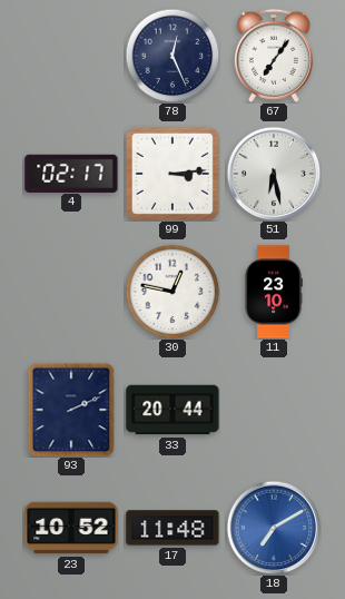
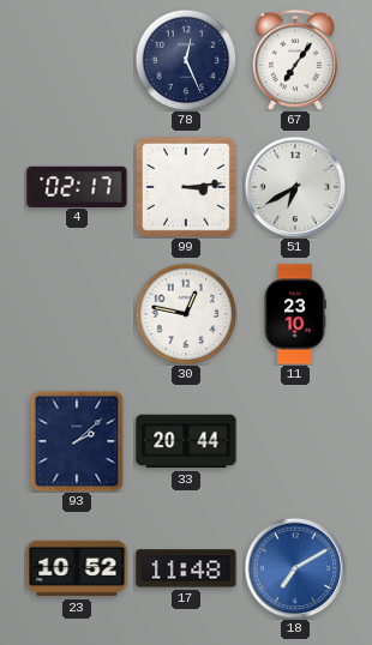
51: 6:28 -> 6:40 (295, 187)
93: 2:11 -> 2:08 (77, 441)
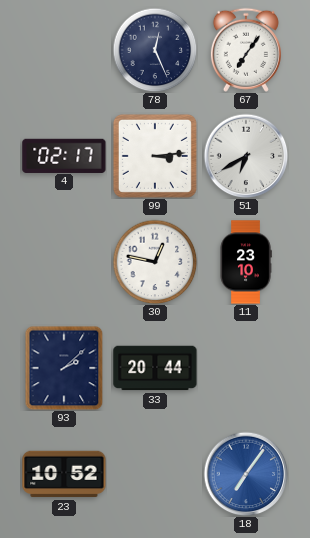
17: 11:48 -> none (186, 568)
18: 7:10 -> 7:06 (246, 474)
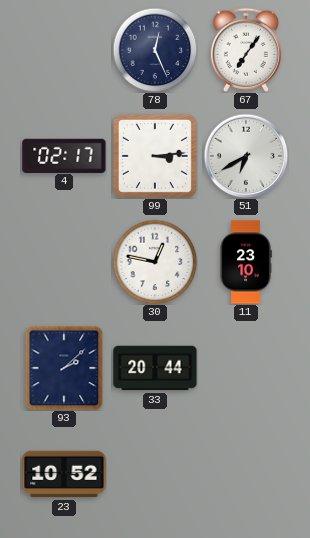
18: 7:06 -> none (246, 474)
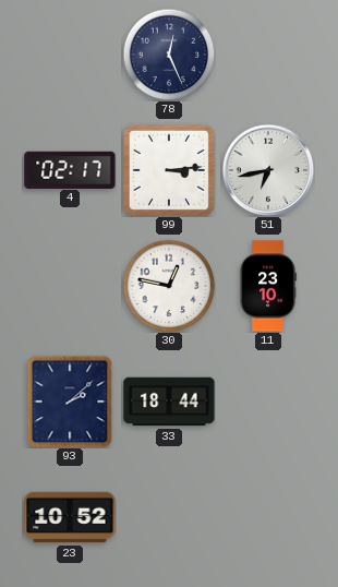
67: 7:06 -> none (246, 50)
51: 6:40 -> 6:43 (268, 170)
33: 20:44 -> 18:44 (169, 402)
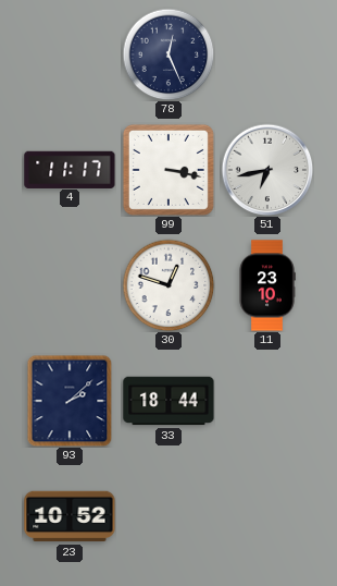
4: 02:17 -> 11:17 (70, 169)
99: 3:14 -> 3:17 (168, 170)
30: 12:47 -> 12:48 (168, 285)
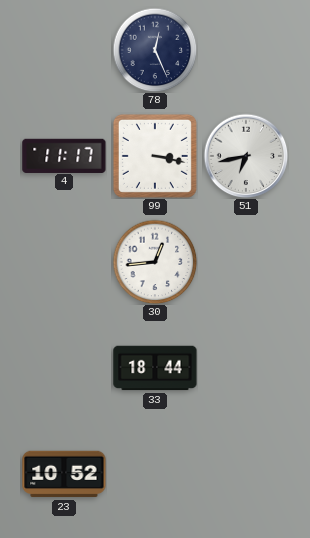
30: 12:48 -> 12:44 (155, 262)
11: 23:10 -> none (267, 285)
93: 2:08 -> none (70, 401)
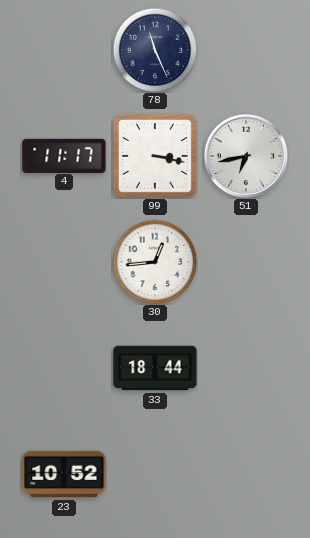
78: 12:26 -> 11:26 (155, 50)
